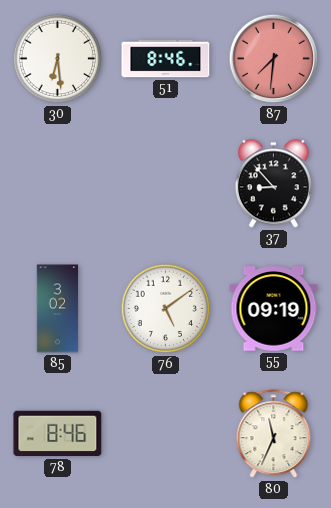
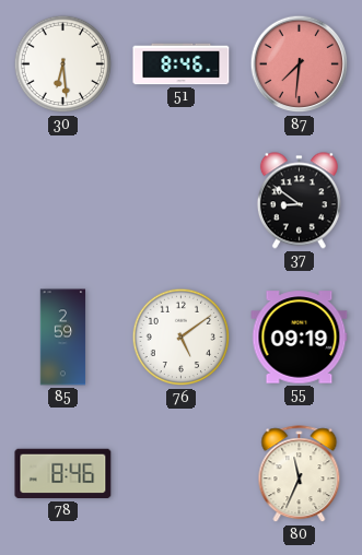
37: 8:53 -> 8:51 (299, 201)
85: 3:02 -> 2:59 (63, 338)
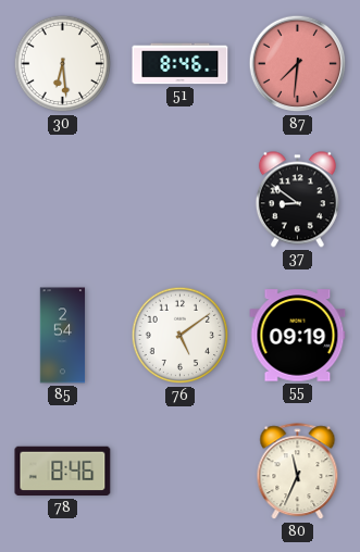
85: 2:59 -> 2:54 (63, 336)
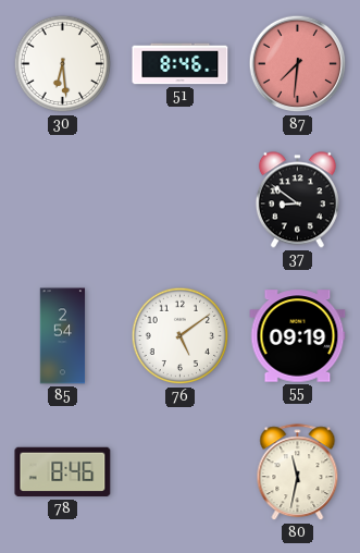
80: 11:34 -> 11:32 (298, 472)
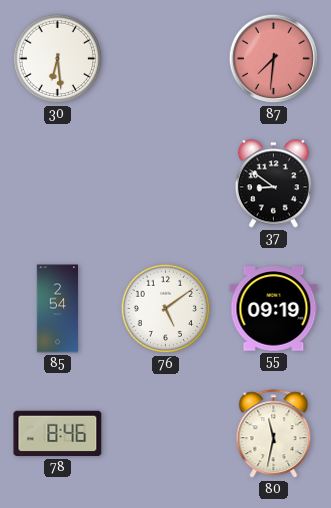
51: 8:46 -> none (181, 64)
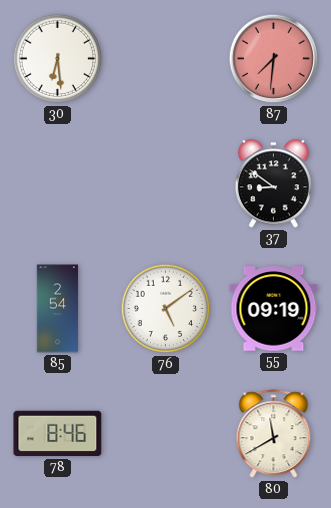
80: 11:32 -> 11:40 (274, 434)
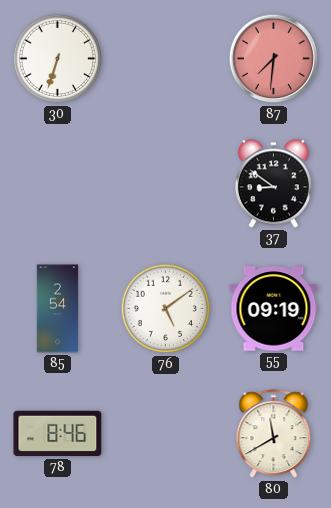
30: 6:29 -> 6:33 (58, 59)
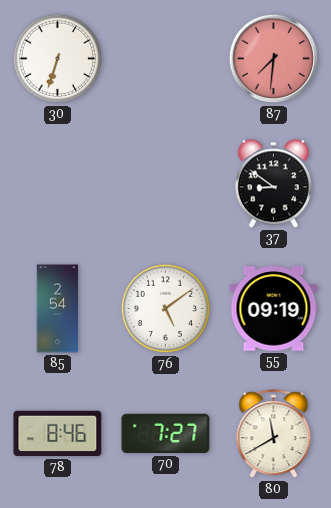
70: none -> 7:27 (166, 434)
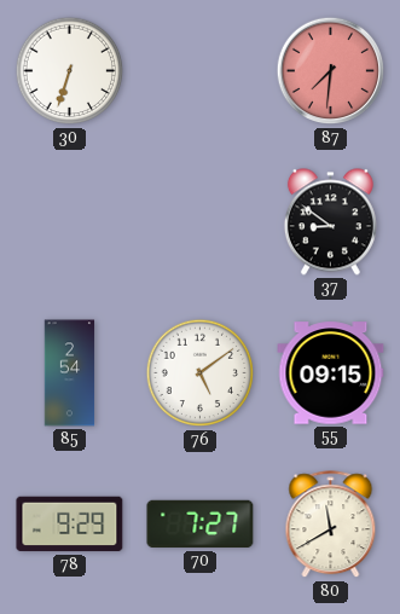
55: 09:19 -> 09:15 (331, 373)
78: 8:46 -> 9:29 (70, 525)
